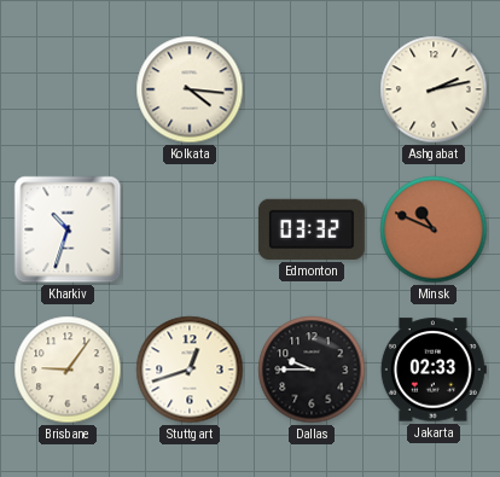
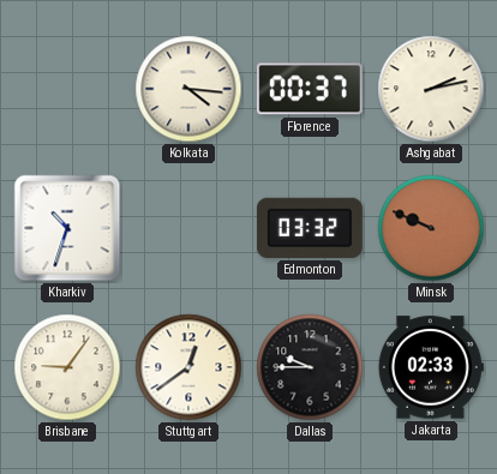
Florence: none -> 00:37 (310, 89)
Minsk: 10:49 -> 9:49 (431, 228)
Stuttgart: 12:42 -> 12:39 (188, 367)
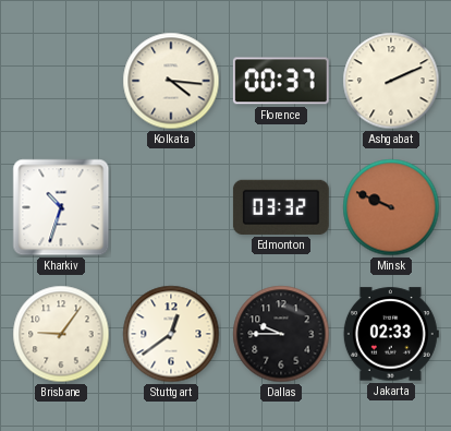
Ashgabat: 2:13 -> 2:11 (391, 81)
